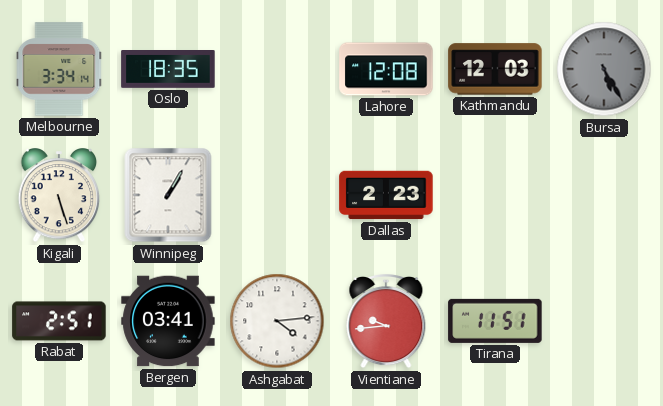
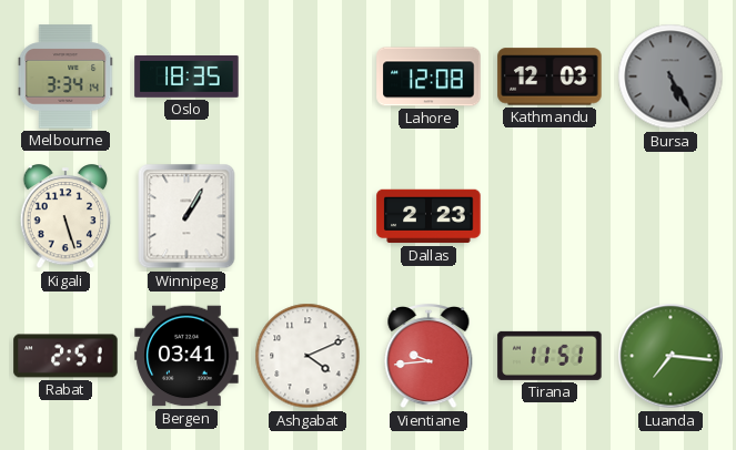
Ashgabat: 4:14 -> 4:11 (307, 356)
Luanda: none -> 7:16 (671, 356)
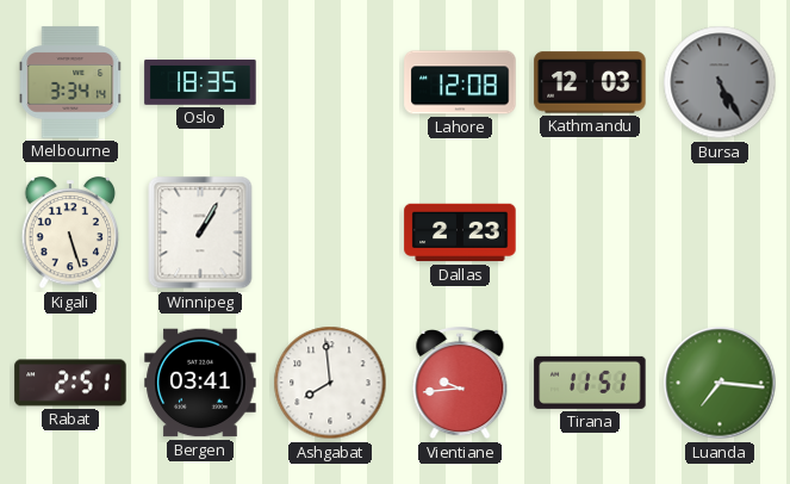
Ashgabat: 4:11 -> 7:59 (330, 383)
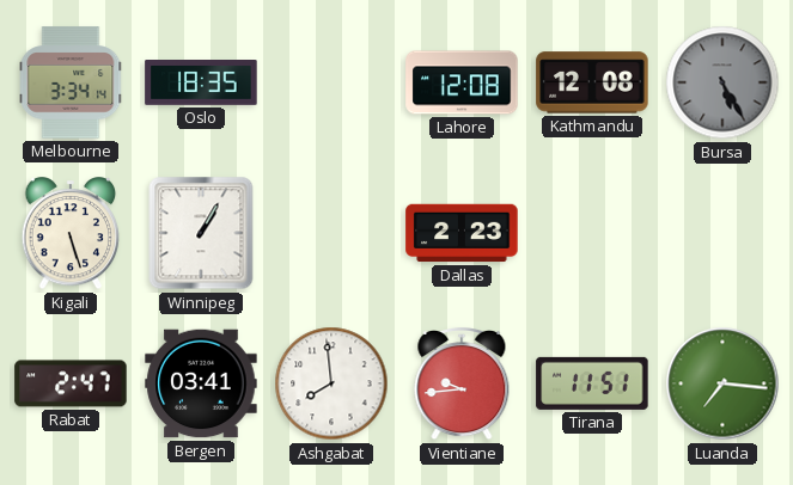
Kathmandu: 12:03 -> 12:08 (592, 82)
Rabat: 2:51 -> 2:47 (71, 383)
